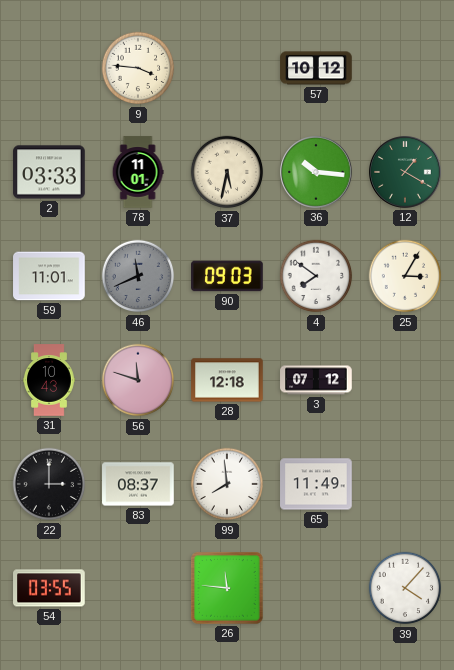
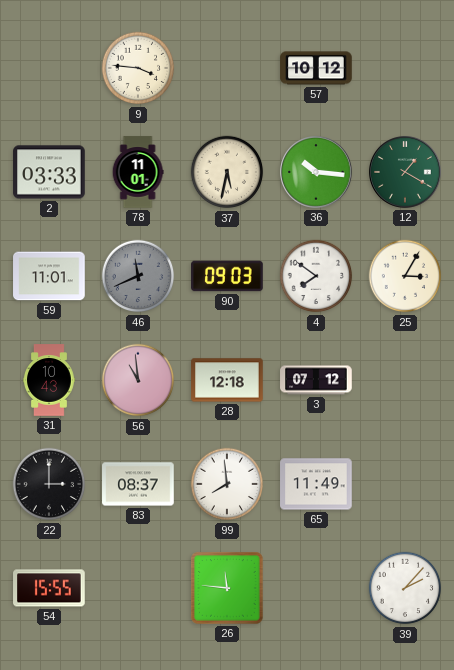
56: 11:48 -> 10:59 (138, 380)
54: 03:55 -> 15:55 (49, 588)
39: 4:07 -> 2:07 (405, 588)
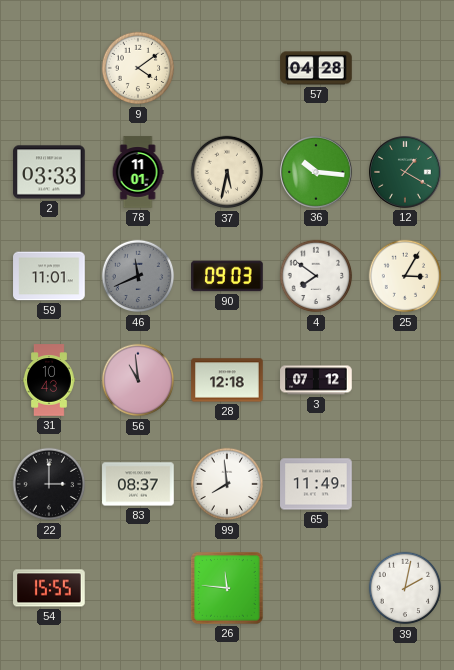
9: 3:46 -> 4:09 (138, 68)
57: 10:12 -> 04:28 (316, 68)
39: 2:07 -> 2:02 (405, 588)
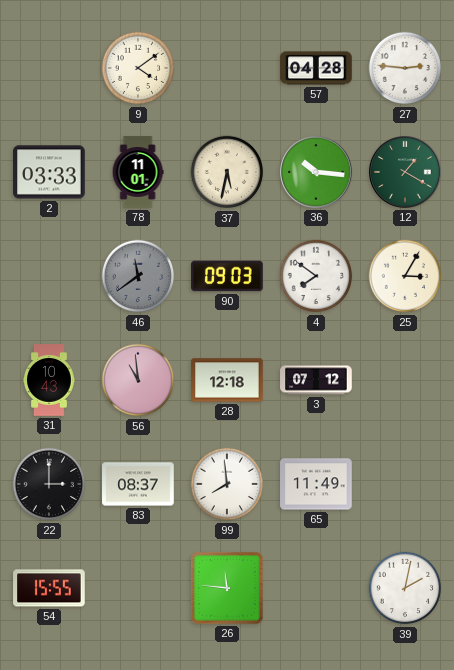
27: none -> 2:46 (405, 68)
59: 11:01 -> none (49, 276)
46: 11:41 -> 11:39 (138, 276)
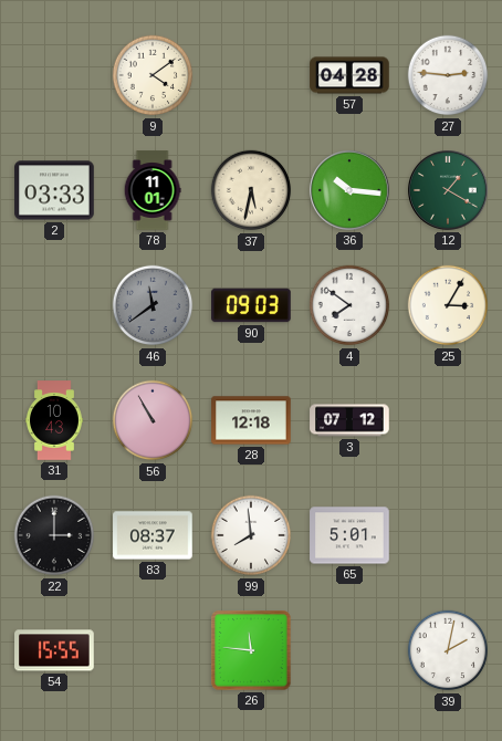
56: 10:59 -> 10:55 (153, 420)
65: 11:49 -> 5:01 (349, 535)
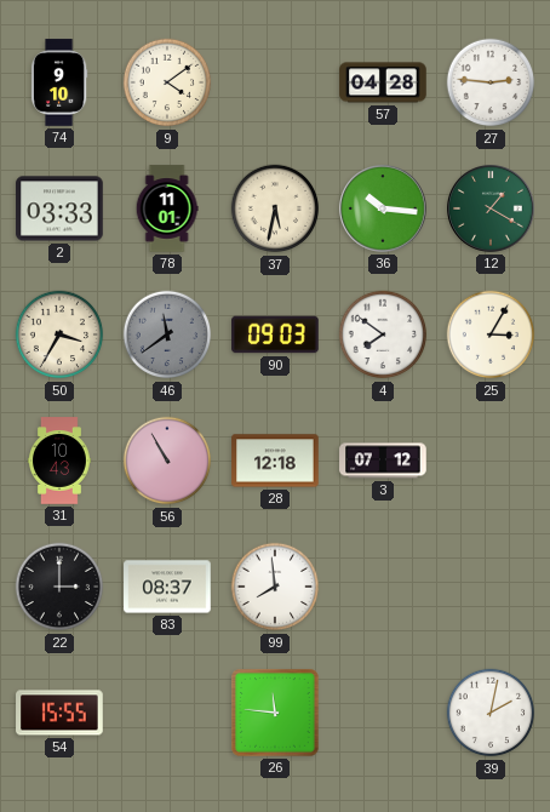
74: none -> 9:10 (59, 82)
50: none -> 3:35 (59, 334)
65: 5:01 -> none (349, 535)
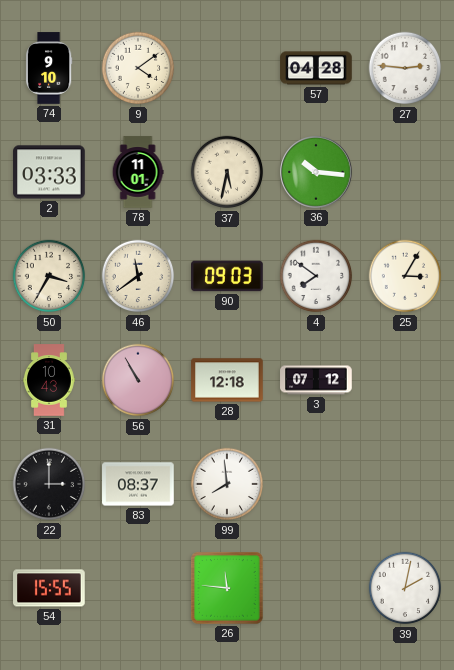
12: 1:20 -> none (492, 210)
46 dial: grey -> cream (138, 276)
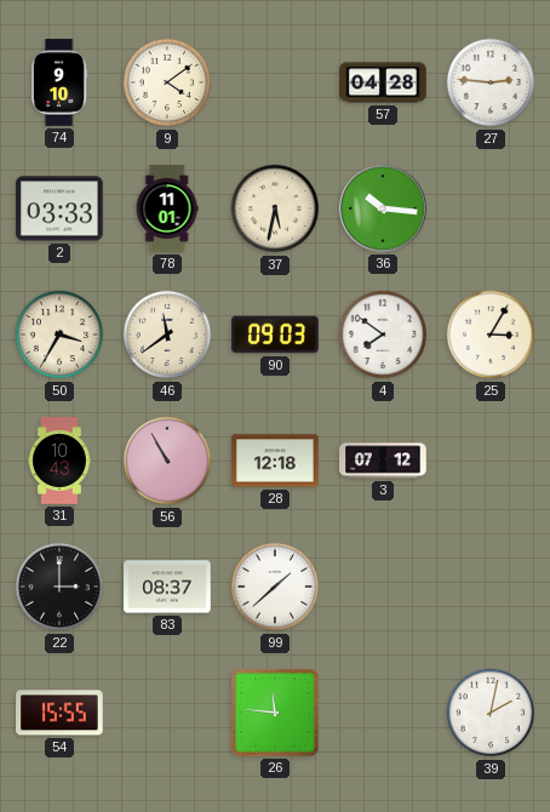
99: 7:59 -> 1:38 (275, 587)
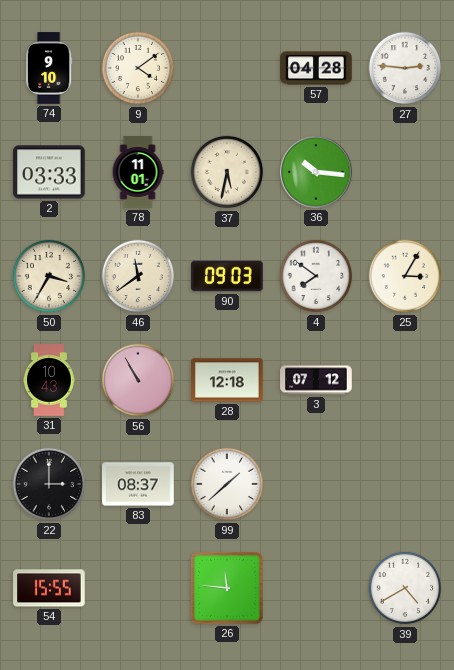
39: 2:02 -> 4:40 (405, 588)
